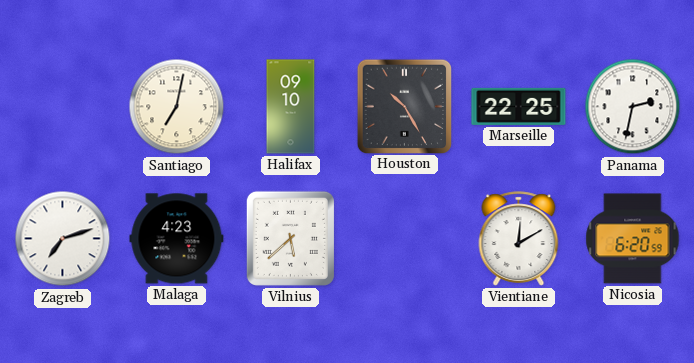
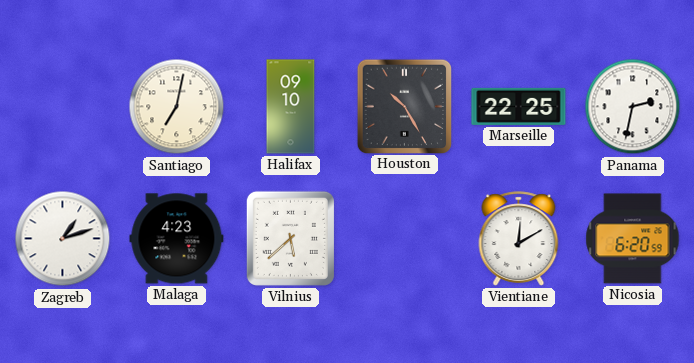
Zagreb: 7:12 -> 1:12 (63, 239)
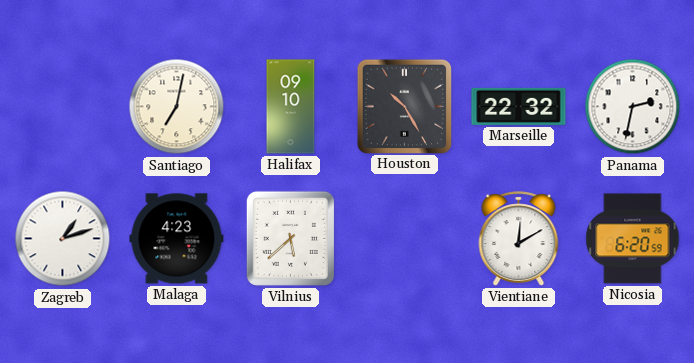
Marseille: 22:25 -> 22:32 (519, 106)
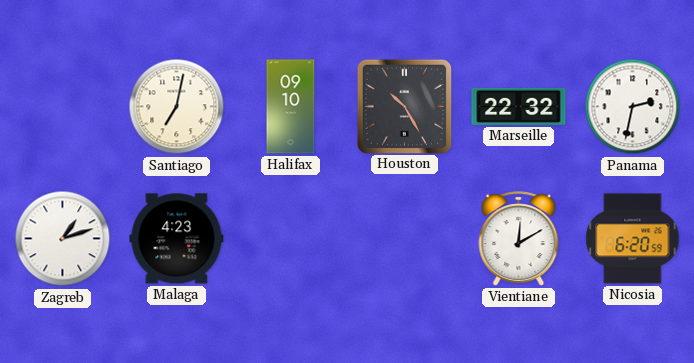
Vilnius: 5:38 -> none (290, 238)
